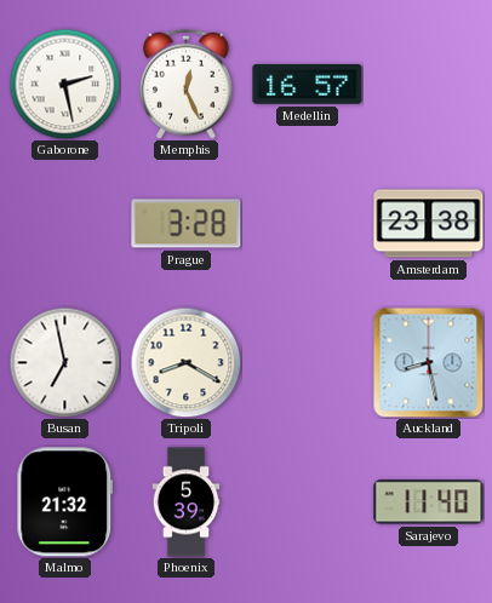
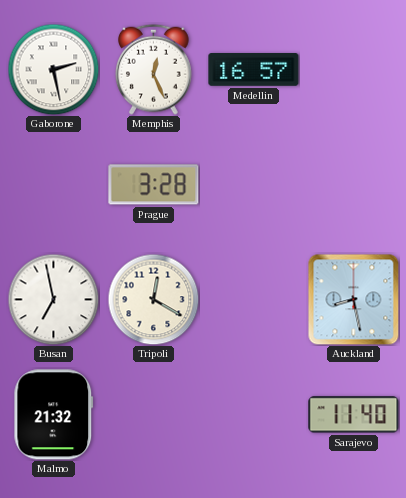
Amsterdam: 23:38 -> none (429, 224)
Tripoli: 8:20 -> 12:20 (153, 299)
Phoenix: 5:39 -> none (187, 502)
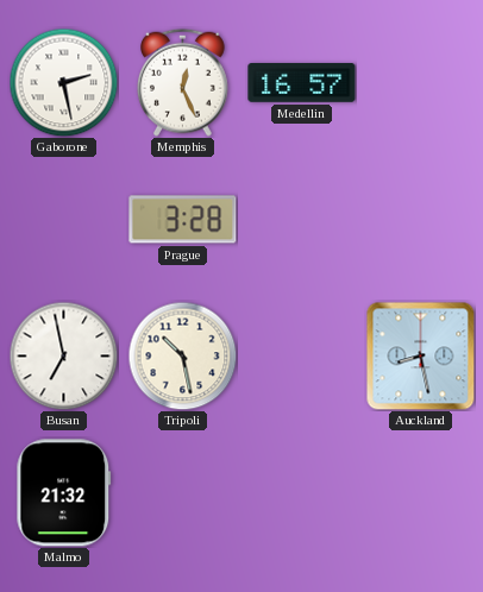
Tripoli: 12:20 -> 10:28 (182, 355)
Sarajevo: 11:40 -> none (354, 415)
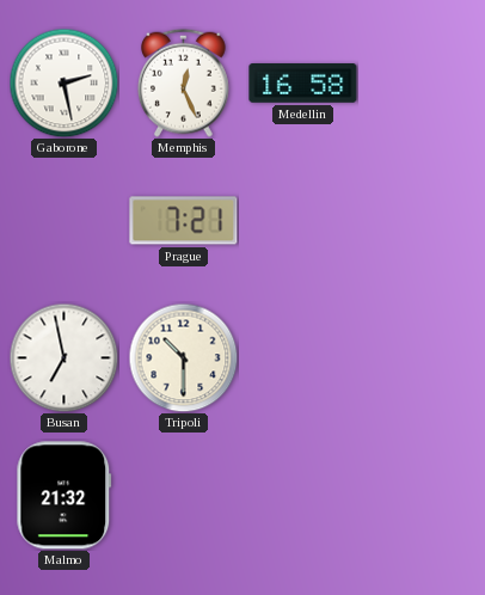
Medellin: 16:57 -> 16:58 (303, 84)
Prague: 3:28 -> 7:21 (184, 221)
Tripoli: 10:28 -> 10:30 (183, 357)
Auckland: 8:28 -> none (420, 355)
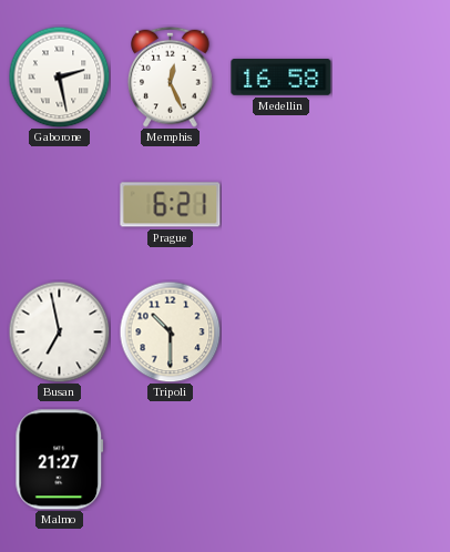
Prague: 7:21 -> 6:21 (171, 205)
Malmo: 21:32 -> 21:27 (60, 460)
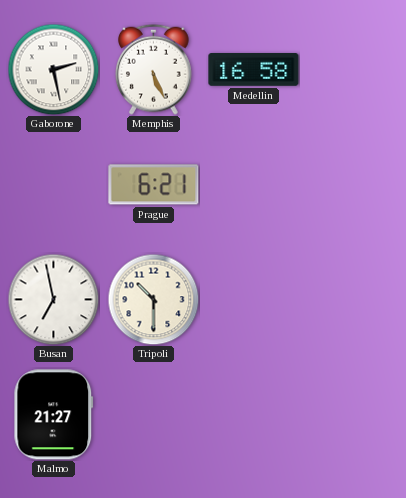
Memphis: 12:26 -> 5:26 (154, 69)
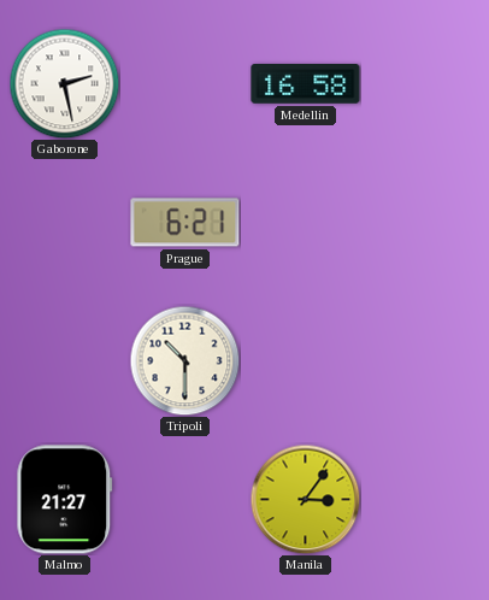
Memphis: 5:26 -> none (154, 69)
Busan: 6:58 -> none (53, 299)
Manila: none -> 3:06 (305, 499)
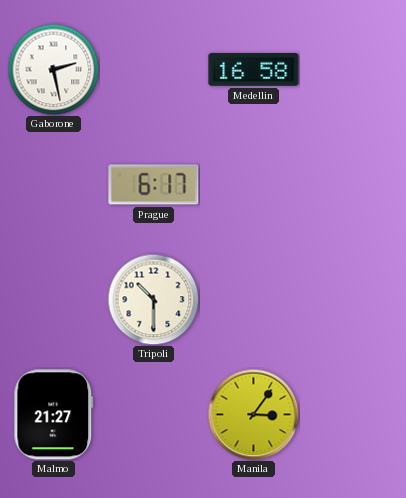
Prague: 6:21 -> 6:17 (154, 185)
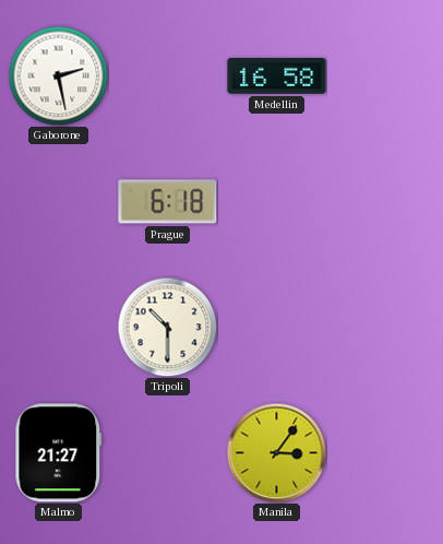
Prague: 6:17 -> 6:18 (168, 202)
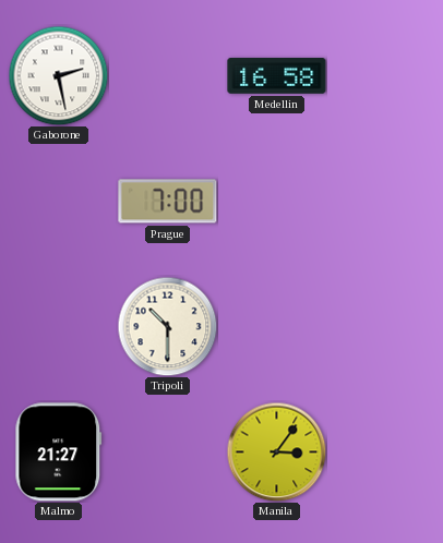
Prague: 6:18 -> 7:00 (168, 202)
